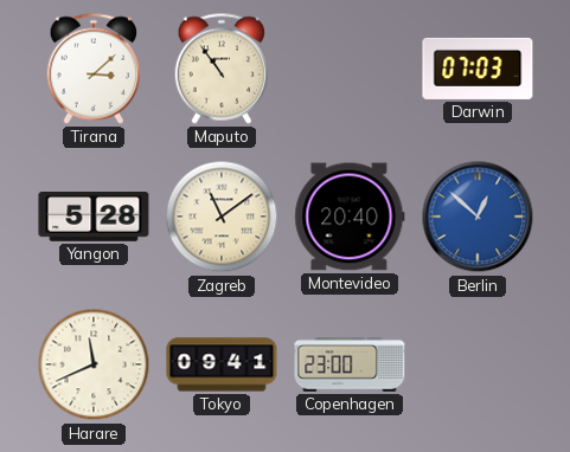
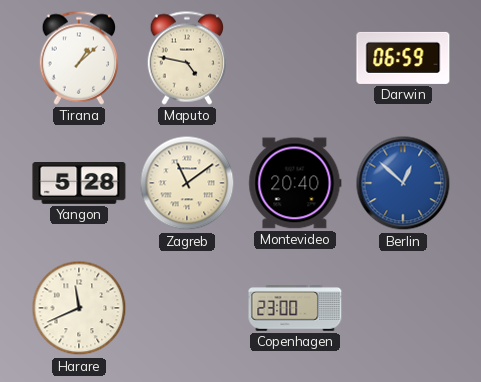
Tirana: 3:08 -> 1:08 (79, 58)
Maputo: 10:54 -> 4:47 (187, 58)
Darwin: 07:03 -> 06:59 (403, 58)
Tokyo: 09:41 -> none (222, 364)
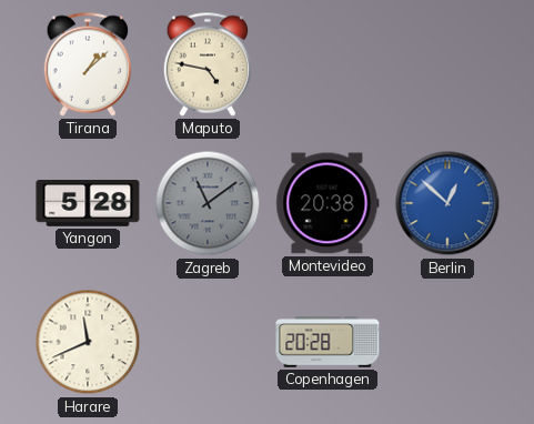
Darwin: 06:59 -> none (403, 58)
Zagreb dial: cream -> grey (208, 203)
Montevideo: 20:40 -> 20:38 (328, 203)
Copenhagen: 23:00 -> 20:28 (328, 343)
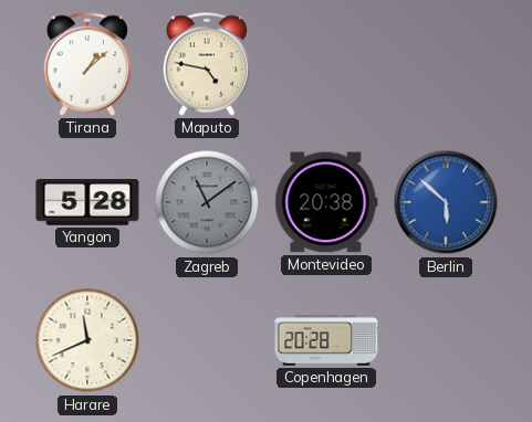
Berlin: 12:52 -> 5:52 (446, 202)
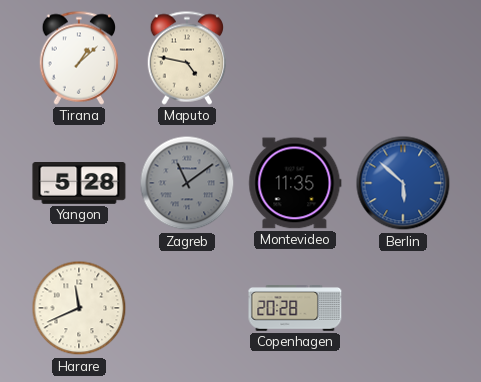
Montevideo: 20:38 -> 11:35 (295, 183)
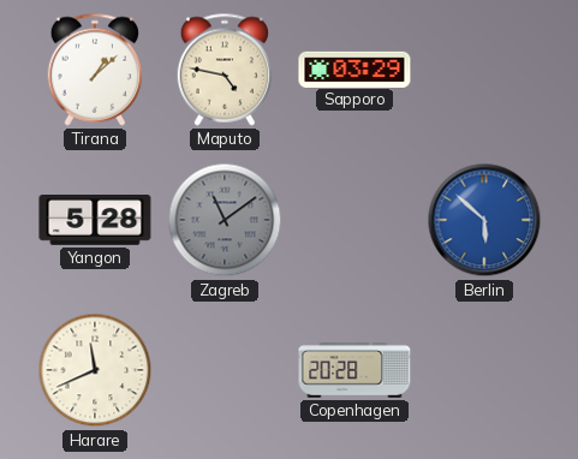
Sapporo: none -> 03:29 (354, 68)
Montevideo: 11:35 -> none (295, 183)
